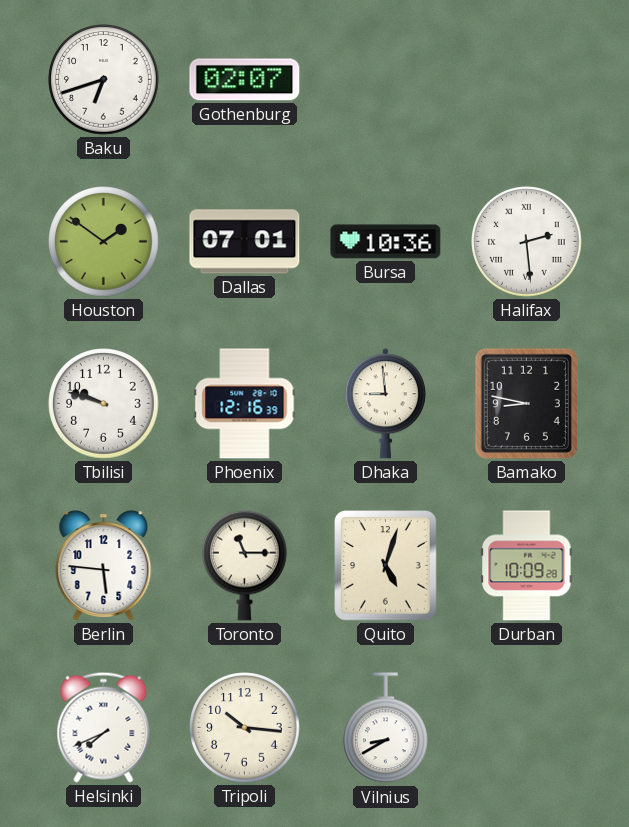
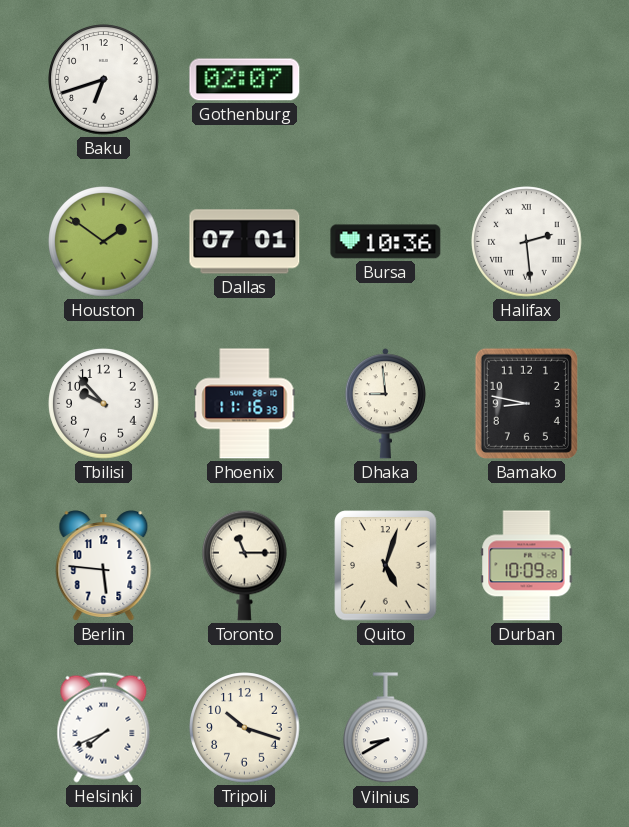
Tbilisi: 9:48 -> 9:53 (104, 404)
Phoenix: 12:16 -> 11:16 (245, 404)
Tripoli: 10:16 -> 10:18 (245, 728)
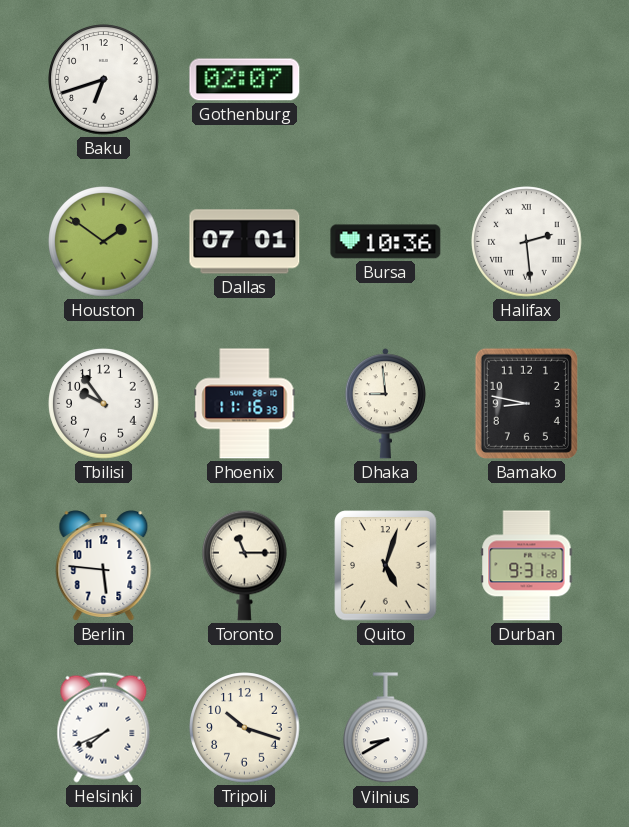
Tbilisi: 9:53 -> 9:54 (104, 404)
Durban: 10:09 -> 9:31 (527, 566)
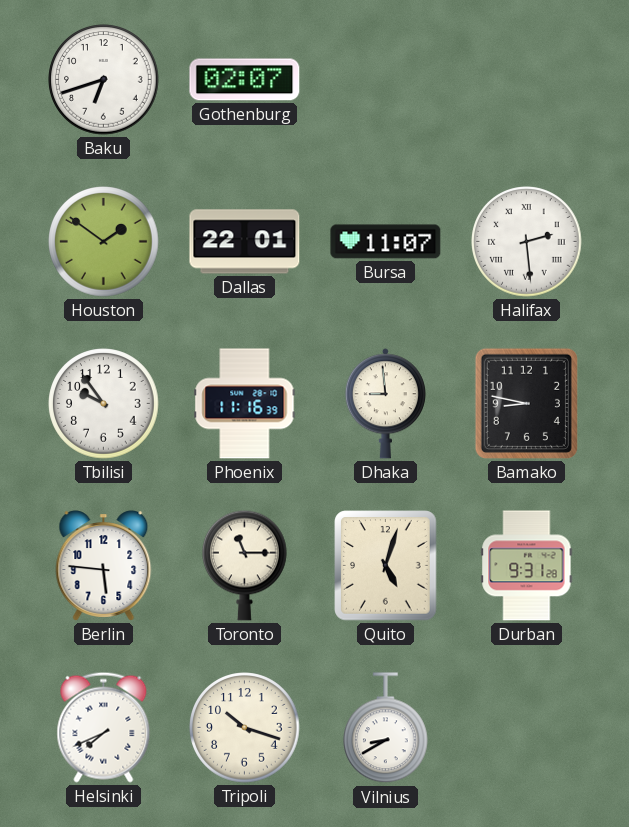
Dallas: 07:01 -> 22:01 (245, 242)
Bursa: 10:36 -> 11:07 (386, 242)
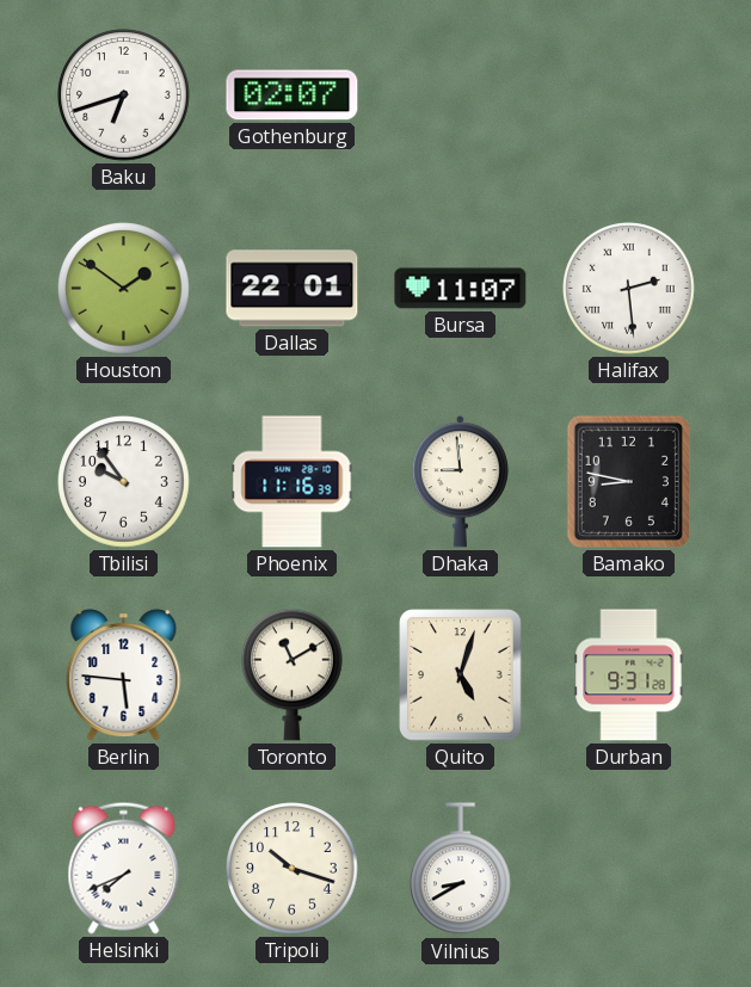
Toronto: 11:15 -> 11:10 (293, 674)
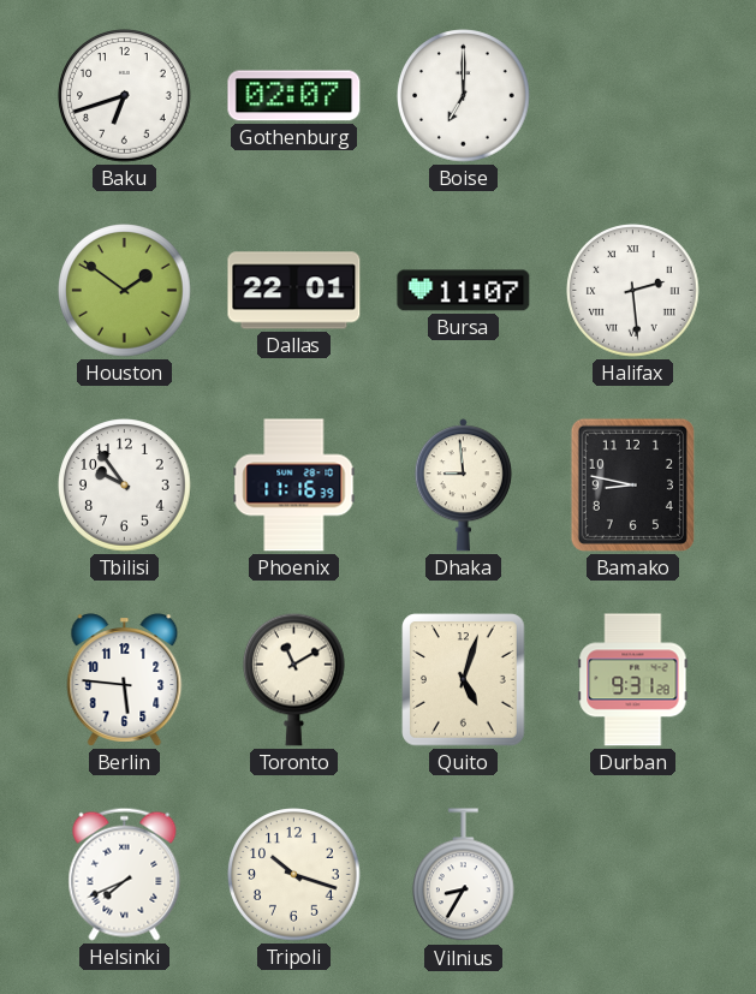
Boise: none -> 7:00 (464, 96)
Vilnius: 8:40 -> 8:35 (464, 875)
